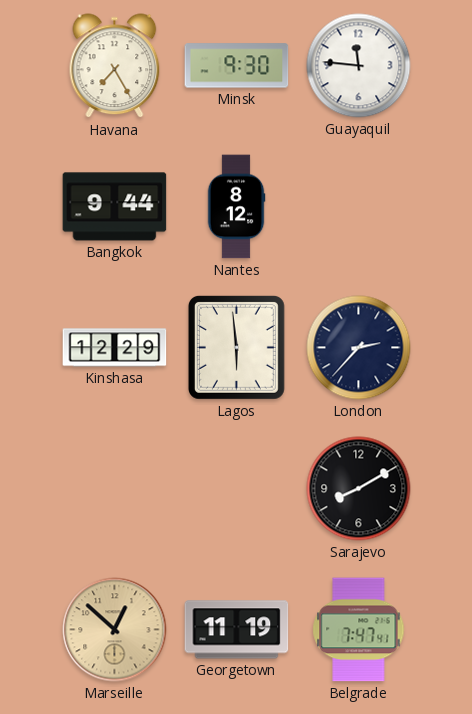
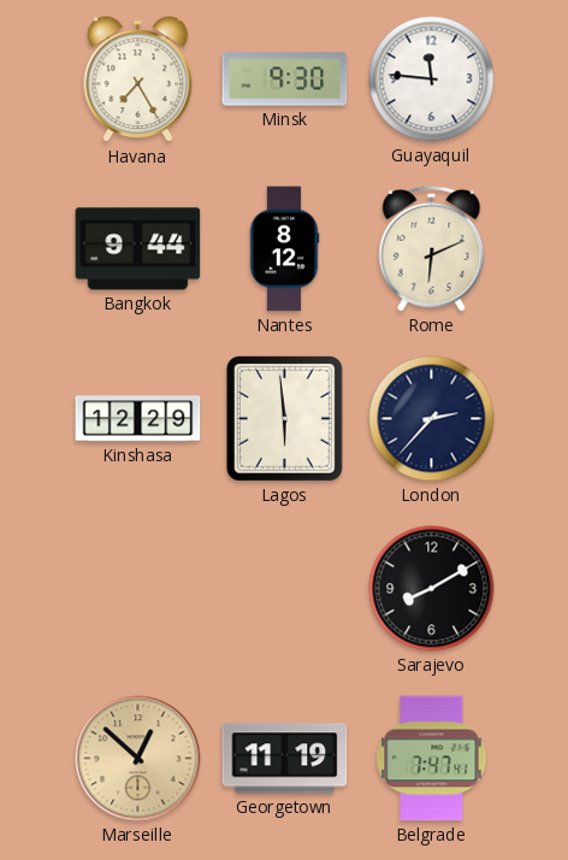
Rome: none -> 6:11 (432, 248)
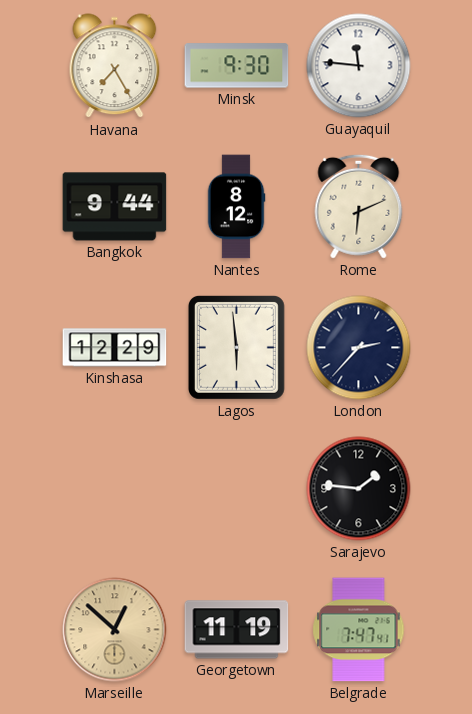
Sarajevo: 8:10 -> 1:46 (359, 489)
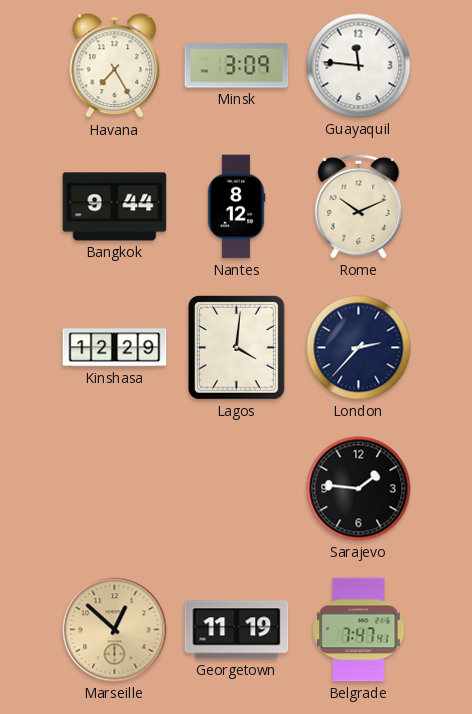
Minsk: 9:30 -> 3:09 (237, 66)
Rome: 6:11 -> 10:11 (359, 206)
Lagos: 5:59 -> 4:01 (236, 347)
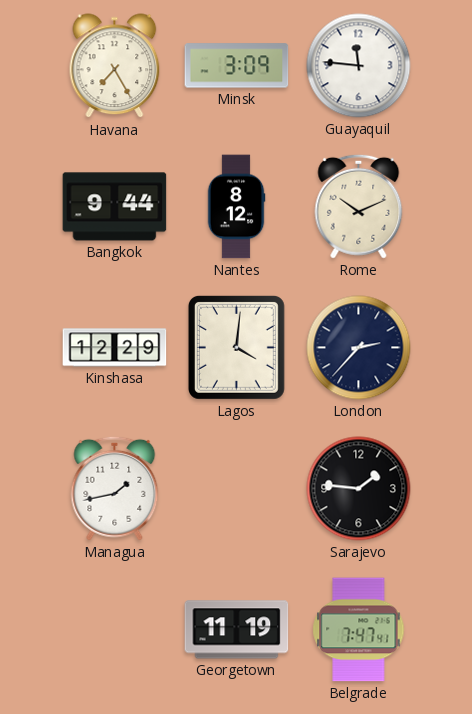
Managua: none -> 1:43 (115, 488)
Marseille: 12:52 -> none (115, 630)
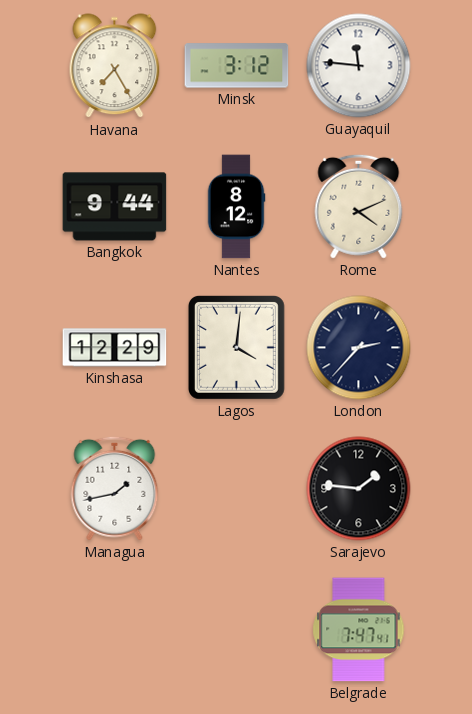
Minsk: 3:09 -> 3:12 (237, 66)
Rome: 10:11 -> 4:11 (359, 206)
Georgetown: 11:19 -> none (237, 630)
